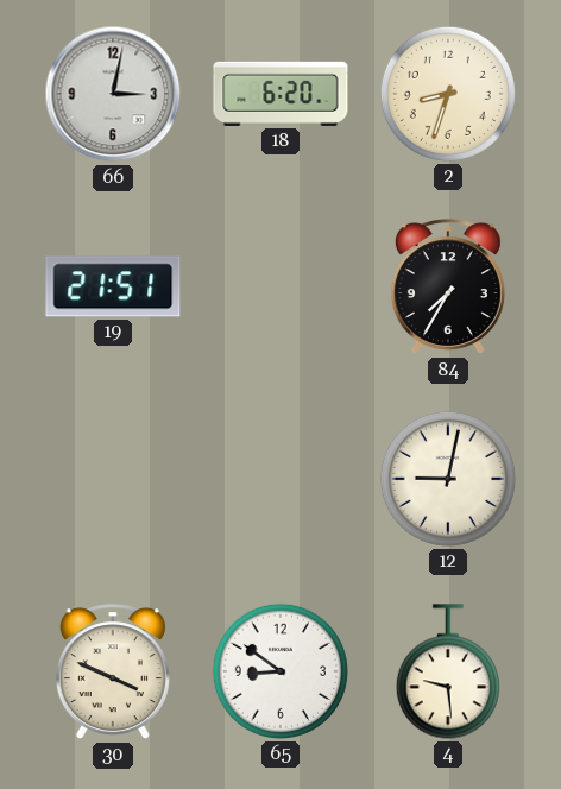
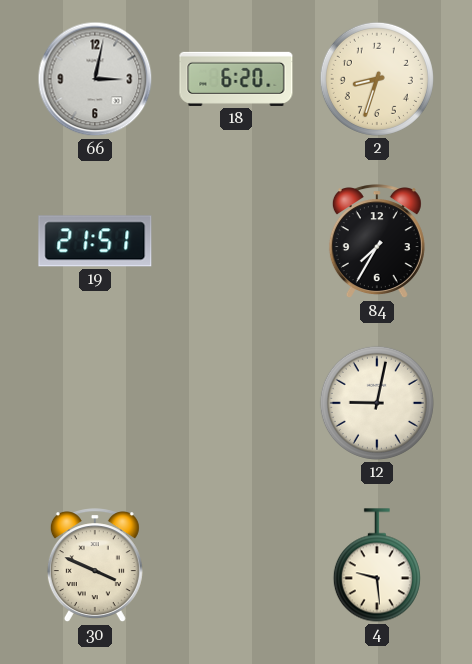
65: 8:51 -> none (280, 671)
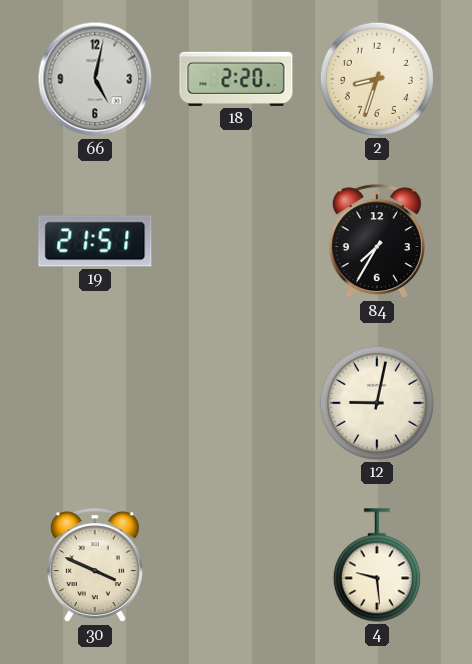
66: 3:02 -> 5:02 (95, 79)
18: 6:20 -> 2:20 (236, 79)
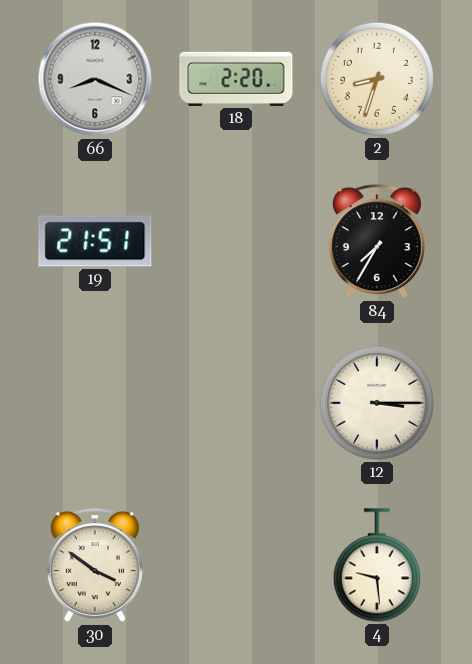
66: 5:02 -> 8:19 (95, 79)
12: 9:02 -> 3:15 (377, 403)
30: 3:49 -> 3:51 (95, 566)
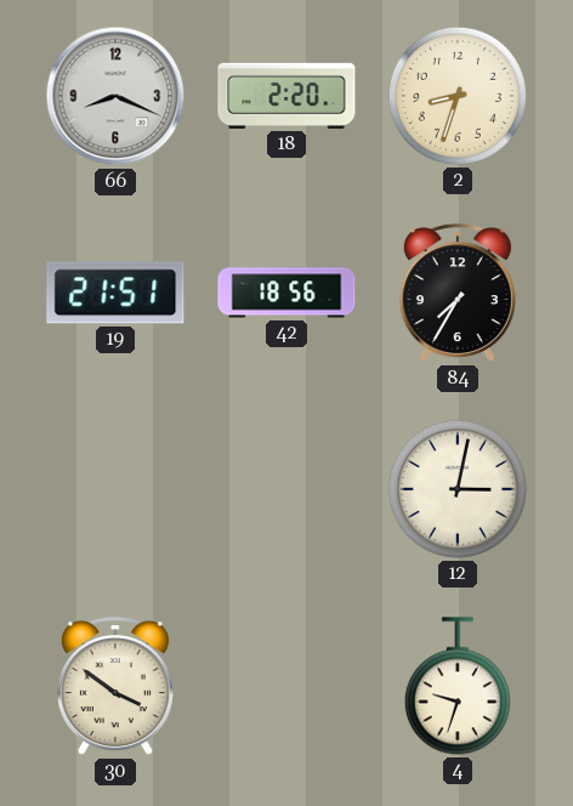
42: none -> 18:56 (286, 293)
12: 3:15 -> 3:02 (458, 489)
4: 9:29 -> 9:33 (458, 686)
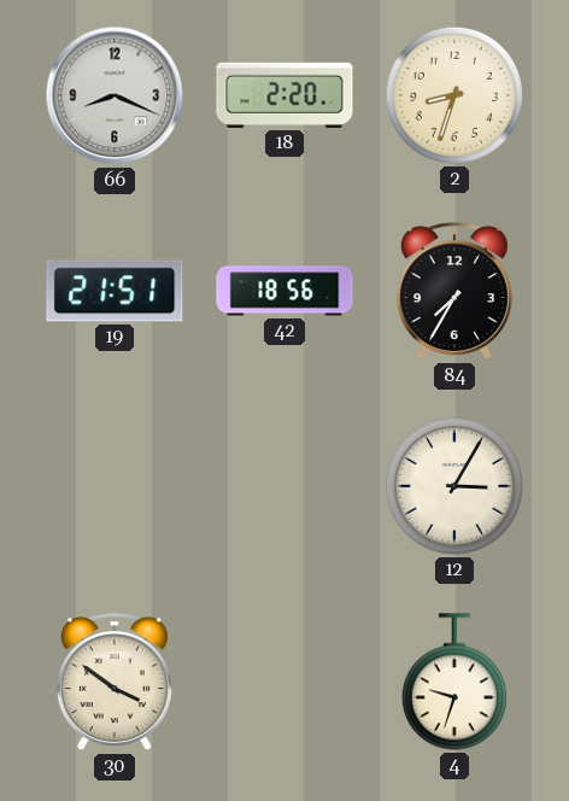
12: 3:02 -> 3:05 (454, 486)
